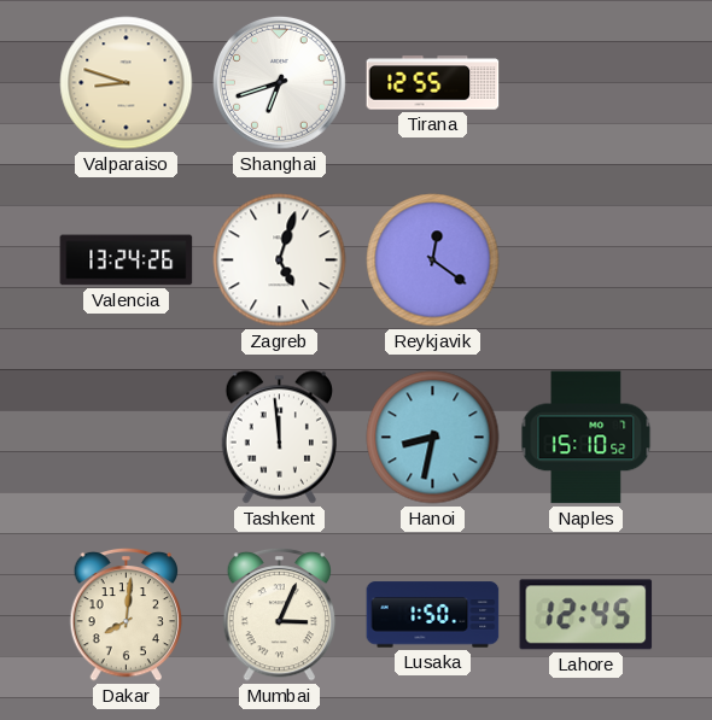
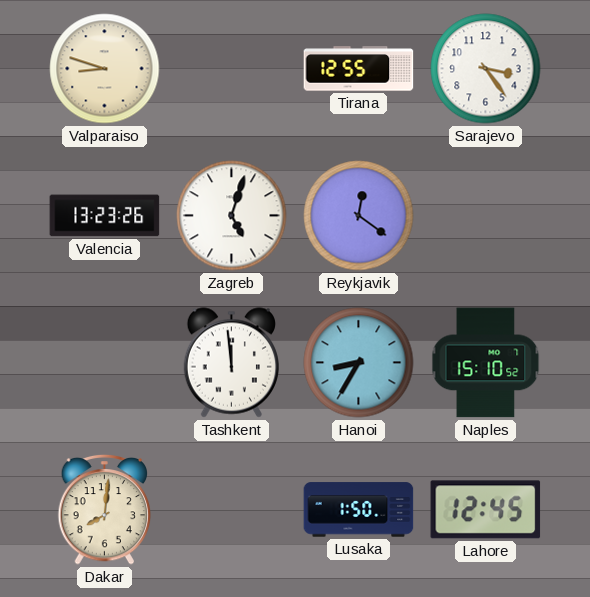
Shanghai: 6:42 -> none (280, 83)
Sarajevo: none -> 3:24 (486, 69)
Valencia: 13:24 -> 13:23 (105, 216)
Hanoi: 8:32 -> 8:35 (359, 363)
Mumbai: 3:04 -> none (280, 614)
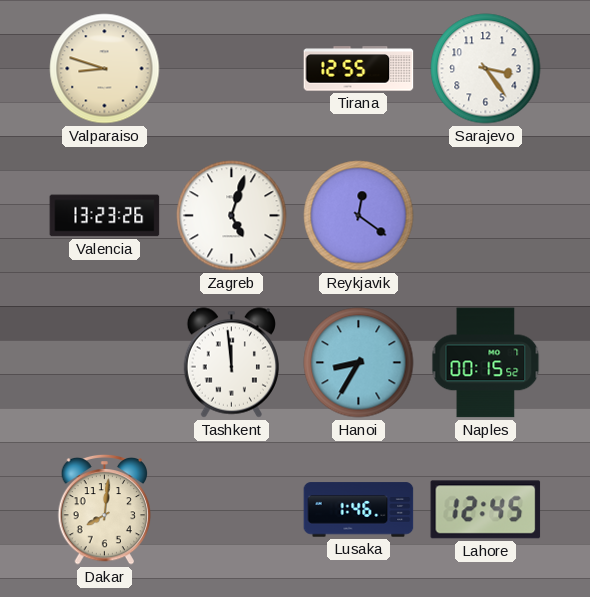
Naples: 15:10 -> 00:15 (486, 363)
Lusaka: 1:50 -> 1:46 (359, 510)
